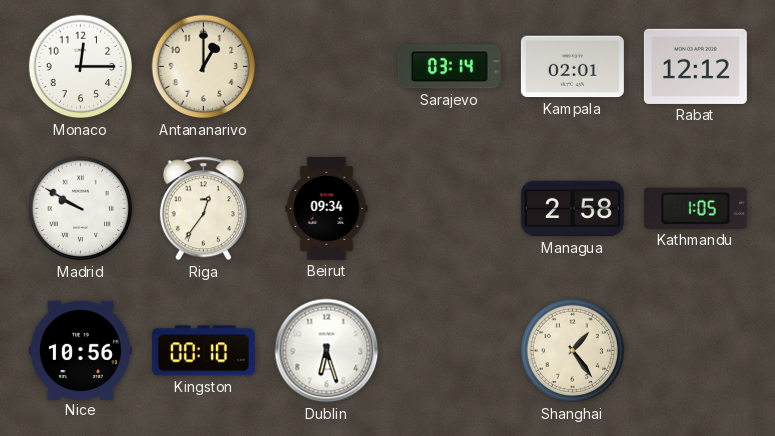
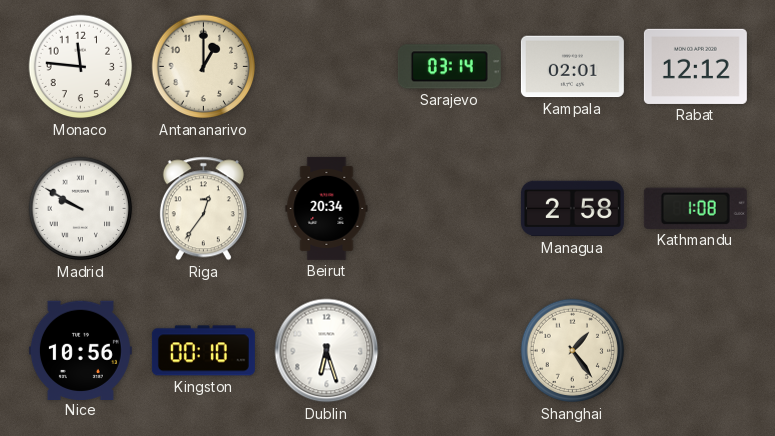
Monaco: 12:15 -> 11:46 (81, 67)
Beirut: 09:34 -> 20:34 (327, 208)
Kathmandu: 1:05 -> 1:08 (695, 208)
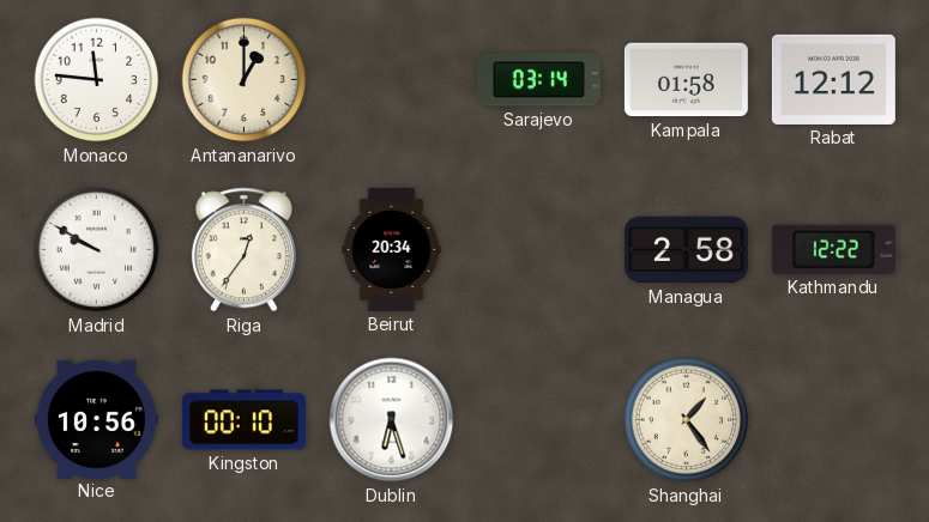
Kampala: 02:01 -> 01:58 (686, 80)
Kathmandu: 1:08 -> 12:22 (833, 249)
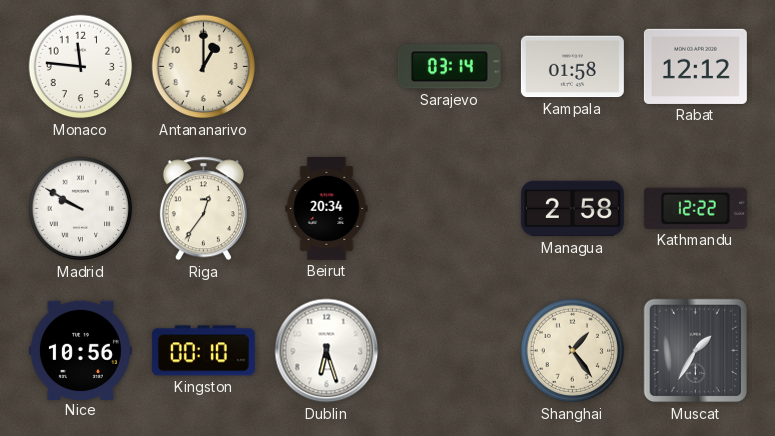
Muscat: none -> 1:35 (696, 351)
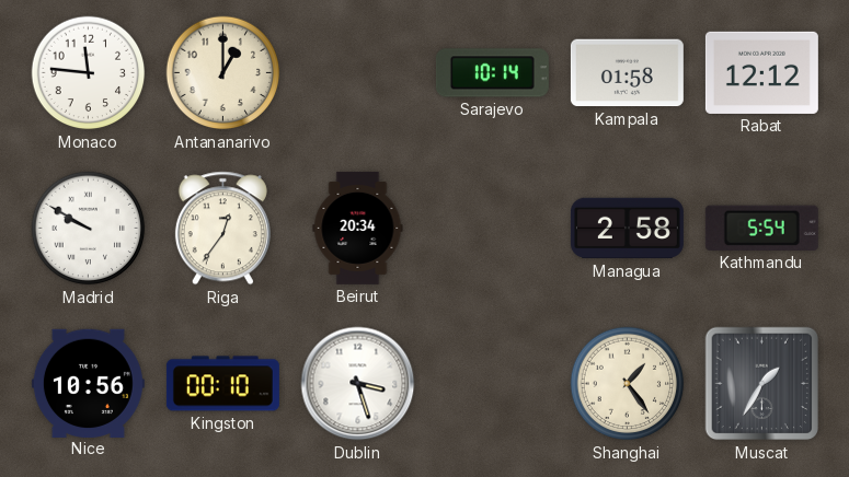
Sarajevo: 03:14 -> 10:14 (492, 73)
Kathmandu: 12:22 -> 5:54 (761, 228)
Dublin: 6:27 -> 3:27 (358, 384)
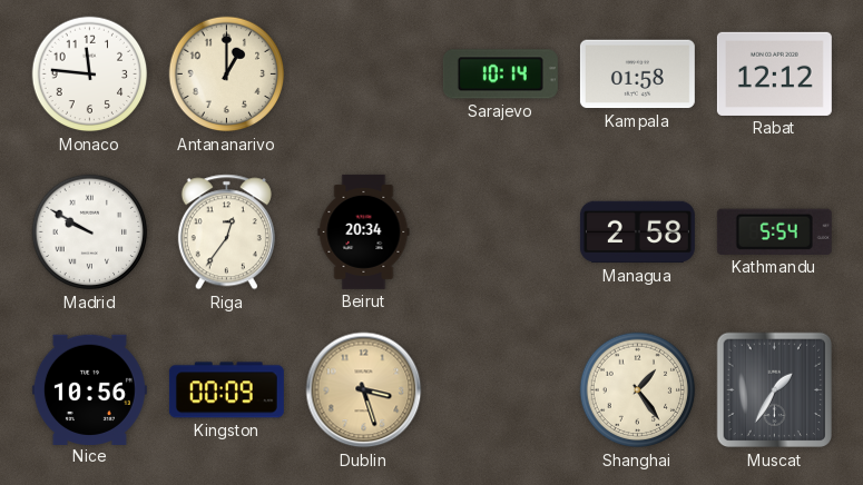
Kingston: 00:10 -> 00:09 (226, 390)
Dublin dial: white -> champagne (364, 390)
